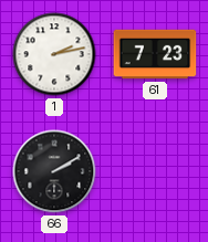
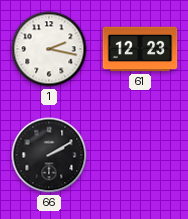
1: 2:13 -> 2:17 (49, 49)
61: 7:23 -> 12:23 (140, 49)
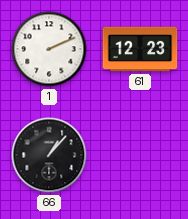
1: 2:17 -> 2:11 (49, 49)
66: 2:10 -> 1:07 (49, 155)
